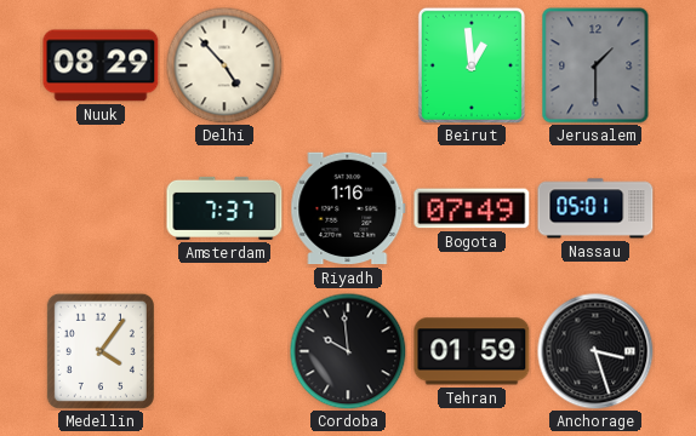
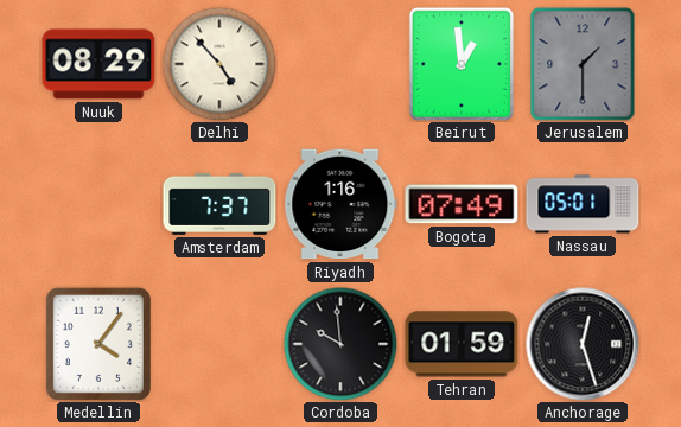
Anchorage: 3:27 -> 12:27 (583, 344)
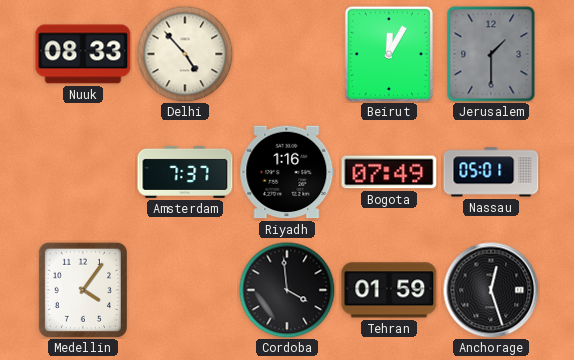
Nuuk: 08:29 -> 08:33 (83, 54)
Beirut: 12:59 -> 12:05 (389, 54)
Cordoba: 9:59 -> 3:59 (287, 290)
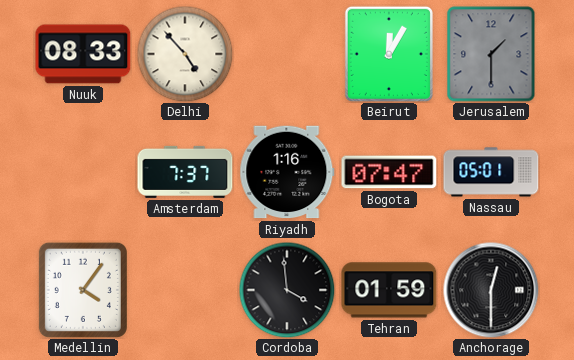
Bogota: 07:49 -> 07:47 (389, 172)
Anchorage: 12:27 -> 12:30 (491, 290)
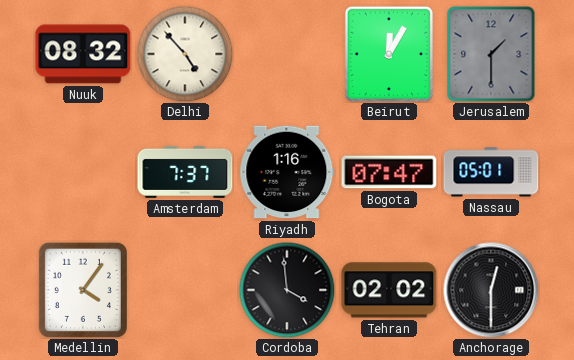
Nuuk: 08:33 -> 08:32 (83, 54)
Tehran: 01:59 -> 02:02 (389, 290)
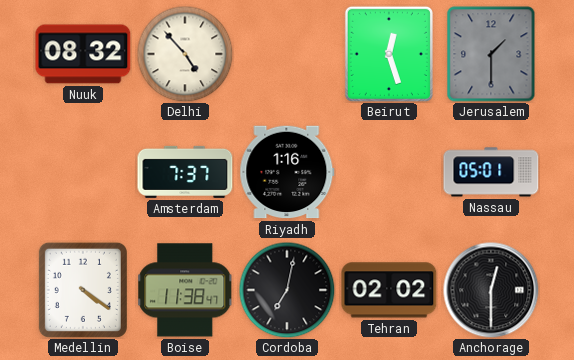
Beirut: 12:05 -> 12:27 (389, 54)
Bogota: 07:47 -> none (389, 172)
Medellin: 4:06 -> 4:21 (83, 290)
Boise: none -> 11:38 (185, 290)
Cordoba: 3:59 -> 7:02 (287, 290)
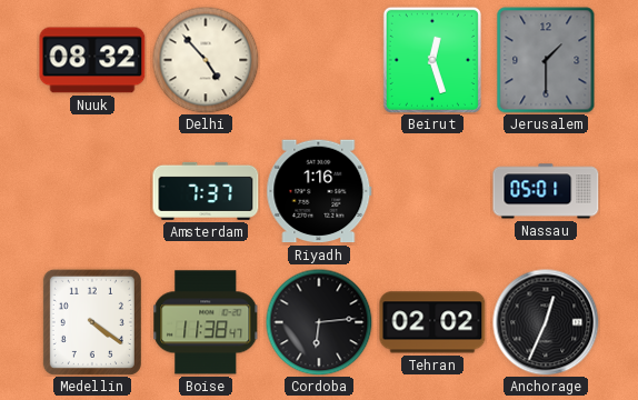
Cordoba: 7:02 -> 6:14 (319, 322)
Anchorage: 12:30 -> 12:34 (546, 322)
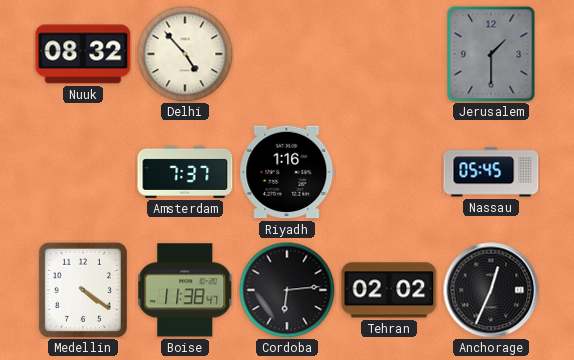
Beirut: 12:27 -> none (432, 60)
Nassau: 05:01 -> 05:45 (491, 172)
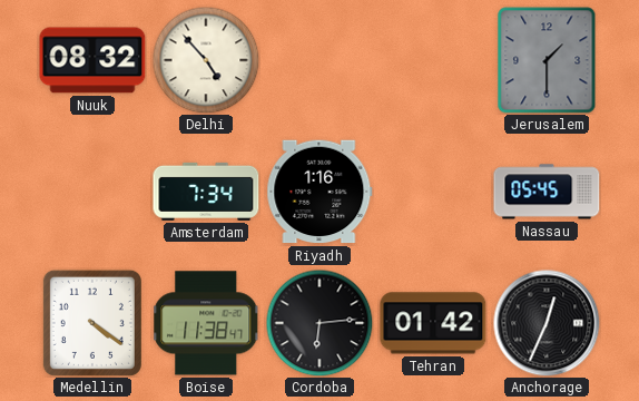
Amsterdam: 7:37 -> 7:34 (206, 192)
Tehran: 02:02 -> 01:42 (433, 323)
